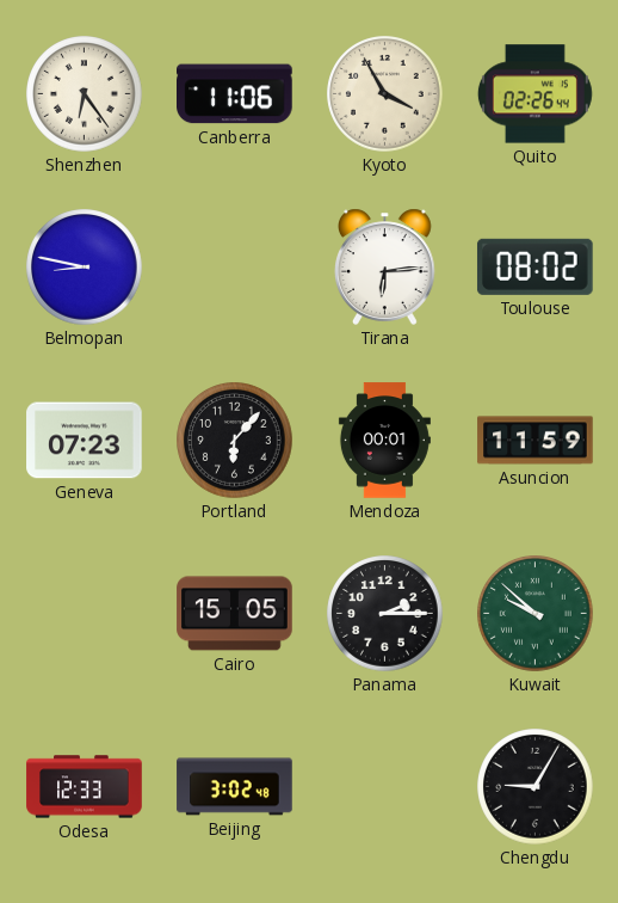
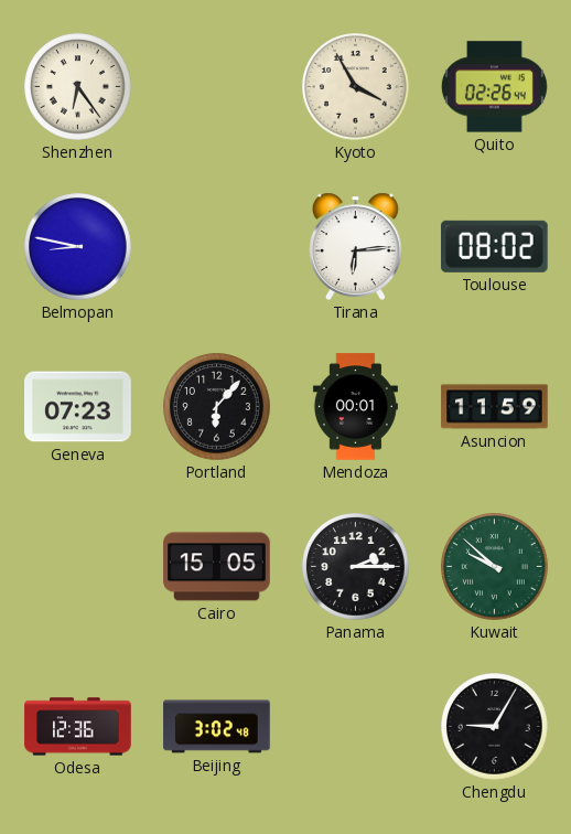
Canberra: 11:06 -> none (235, 94)
Odesa: 12:33 -> 12:36 (78, 727)
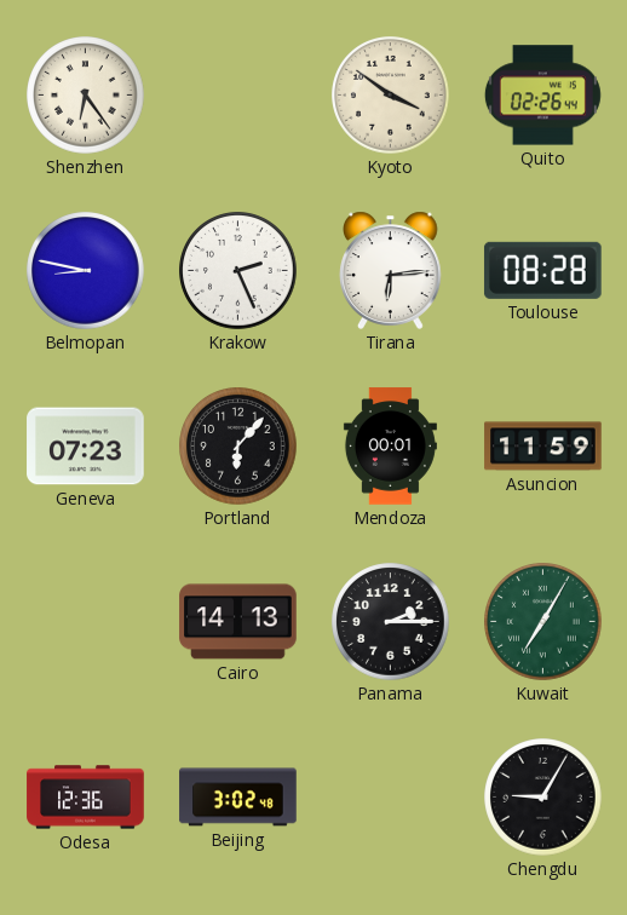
Kyoto: 3:55 -> 3:51 (391, 96)
Krakow: none -> 2:26 (238, 271)
Toulouse: 08:02 -> 08:28 (543, 270)
Cairo: 15:05 -> 14:13 (238, 622)
Kuwait: 9:52 -> 7:05 (543, 622)
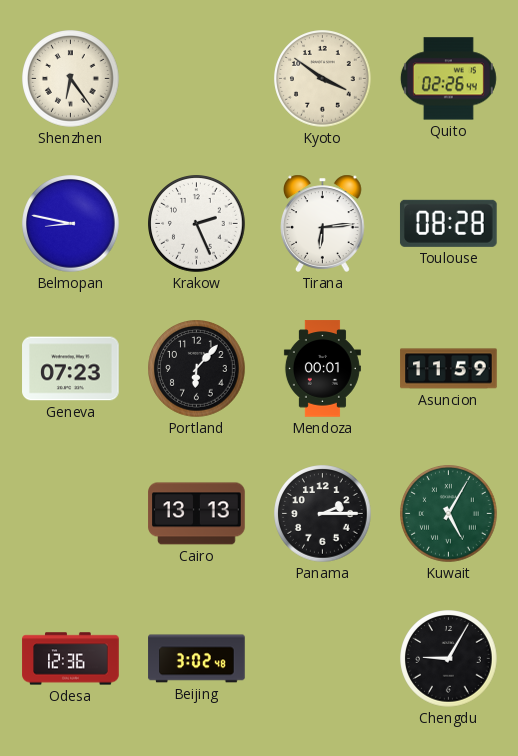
Cairo: 14:13 -> 13:13 (197, 514)
Kuwait: 7:05 -> 5:05 (449, 514)
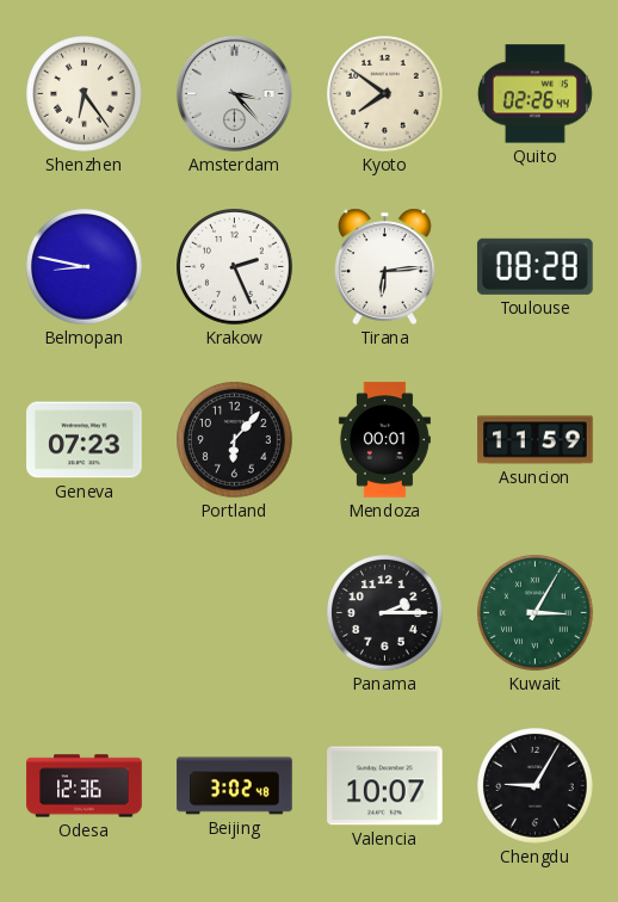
Amsterdam: none -> 3:23 (234, 93)
Kyoto: 3:51 -> 7:51 (385, 94)
Cairo: 13:13 -> none (197, 514)
Kuwait: 5:05 -> 3:05 (536, 613)
Valencia: none -> 10:07 (385, 786)
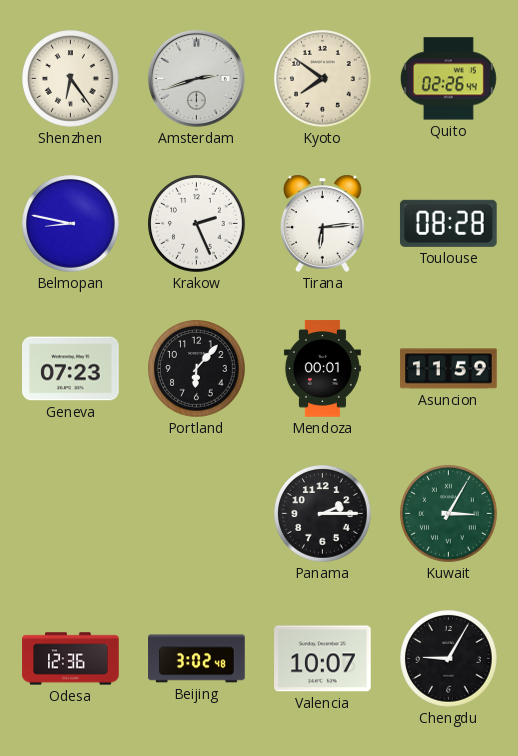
Amsterdam: 3:23 -> 2:42 (196, 78)
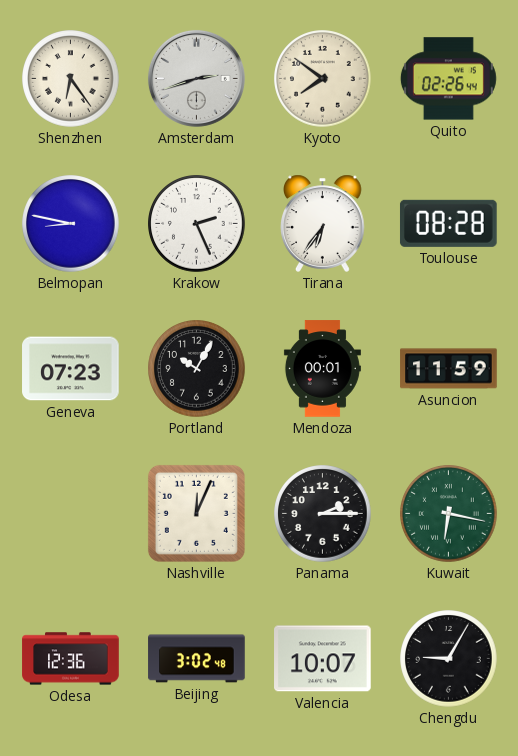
Tirana: 6:14 -> 6:36 (323, 223)
Portland: 6:07 -> 10:05 (197, 369)
Nashville: none -> 12:04 (196, 513)
Kuwait: 3:05 -> 6:17 (449, 514)
